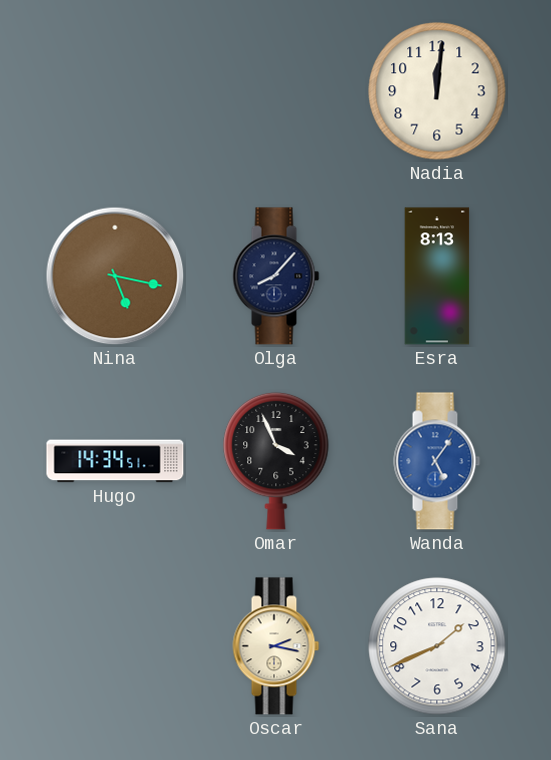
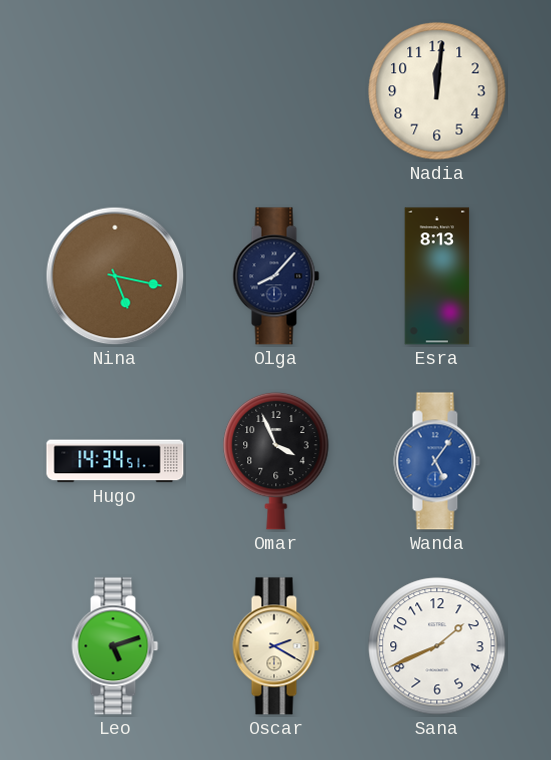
Leo: none -> 5:12 (115, 646)
Oscar: 2:17 -> 2:20 (276, 646)
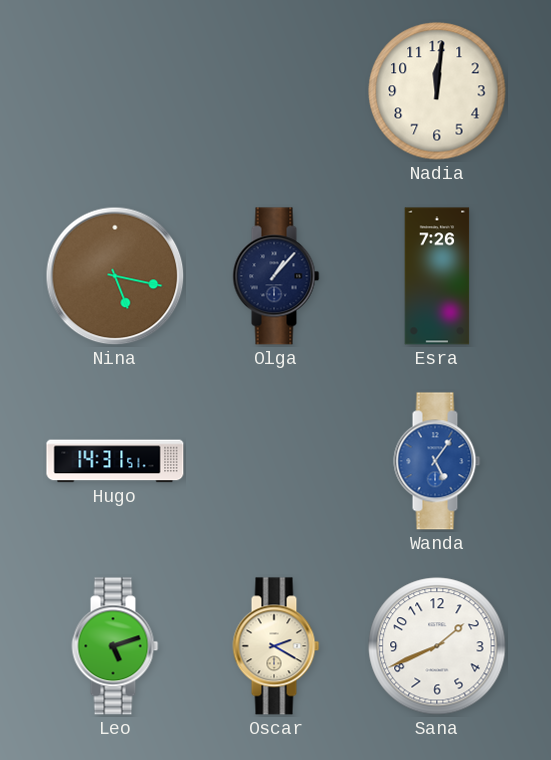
Olga: 8:07 -> 1:07 (276, 276)
Esra: 8:13 -> 7:26 (437, 276)
Hugo: 14:34 -> 14:31 (115, 461)
Omar: 3:56 -> none (276, 461)
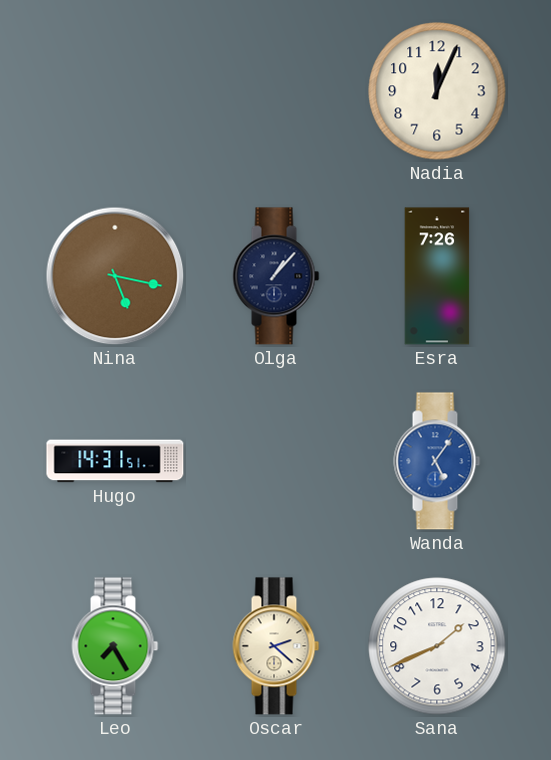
Nadia: 12:01 -> 12:04 (437, 91)
Leo: 5:12 -> 7:25 (115, 646)
Oscar: 2:20 -> 2:22 (276, 646)
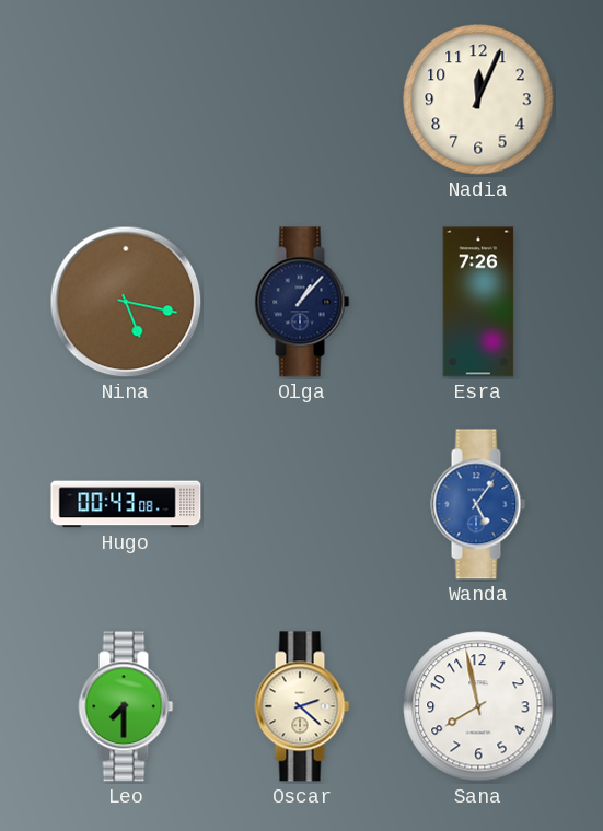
Hugo: 14:31 -> 00:43 (126, 504)
Leo: 7:25 -> 7:30 (126, 706)
Sana: 1:41 -> 7:58 (478, 706)
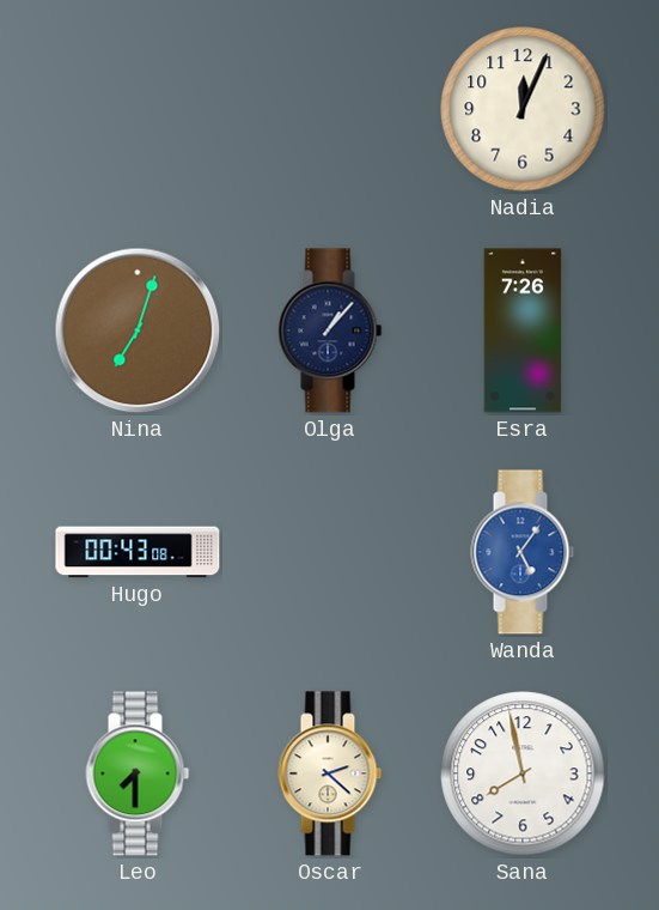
Nina: 5:17 -> 7:03 (138, 330)
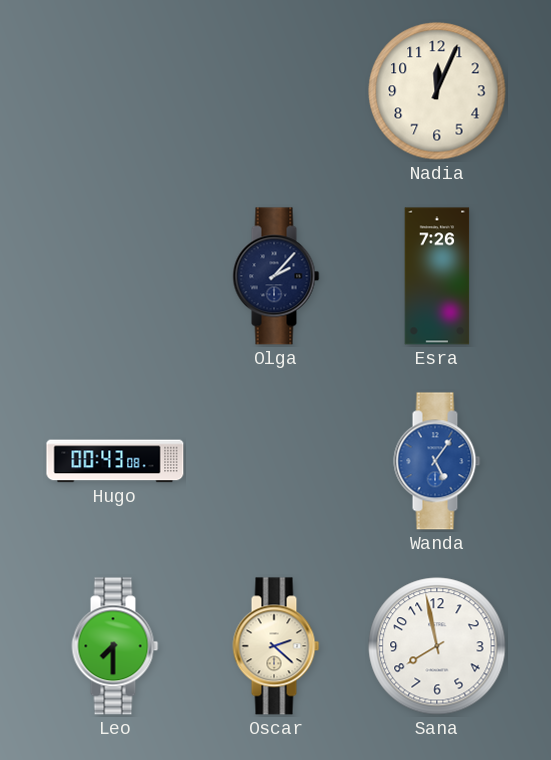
Nina: 7:03 -> none (138, 330)
Olga: 1:07 -> 2:07 (276, 276)
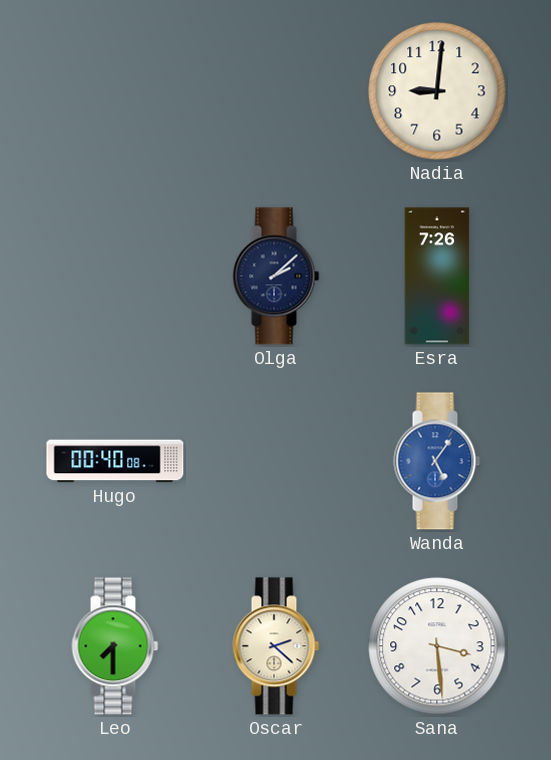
Nadia: 12:04 -> 9:01 (437, 91)
Olga: 2:07 -> 2:08 (276, 276)
Hugo: 00:43 -> 00:40 (115, 461)
Sana: 7:58 -> 3:29 (437, 646)
